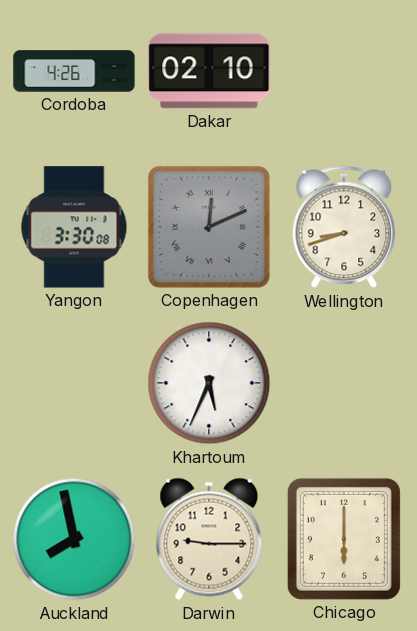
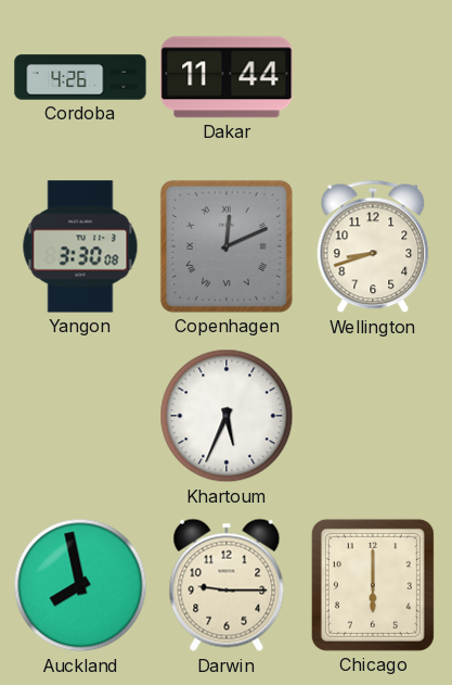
Dakar: 02:10 -> 11:44 (227, 77)
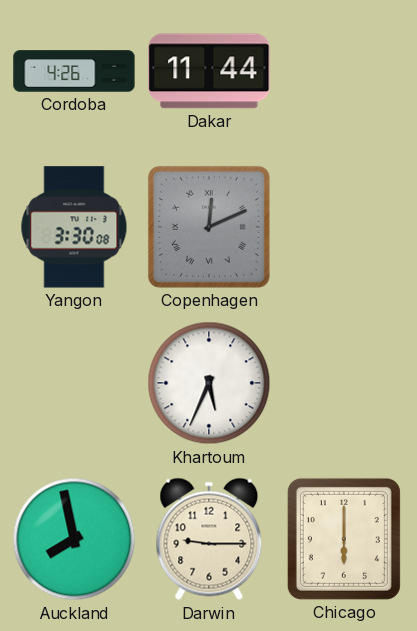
Wellington: 8:42 -> none (373, 246)
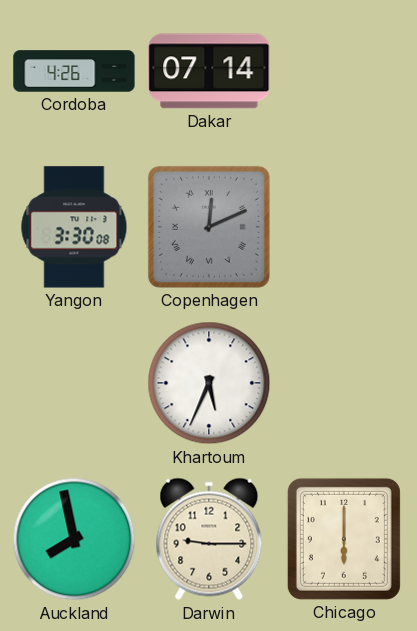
Dakar: 11:44 -> 07:14 (209, 71)
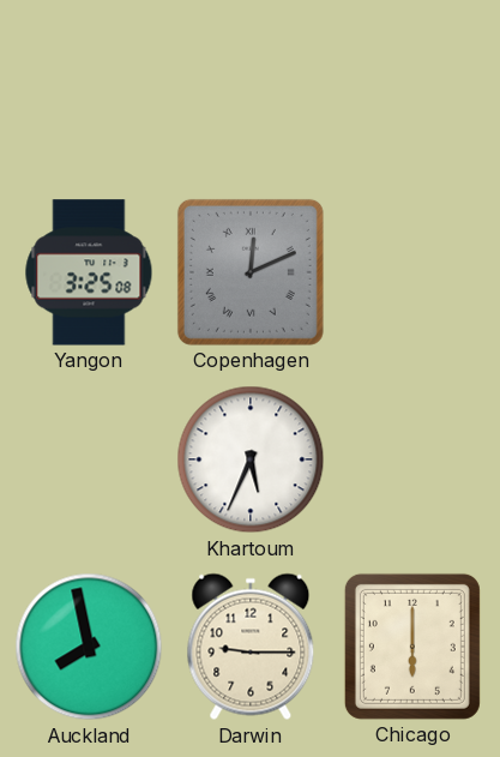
Cordoba: 4:26 -> none (74, 71)
Dakar: 07:14 -> none (209, 71)
Yangon: 3:30 -> 3:25 (89, 272)
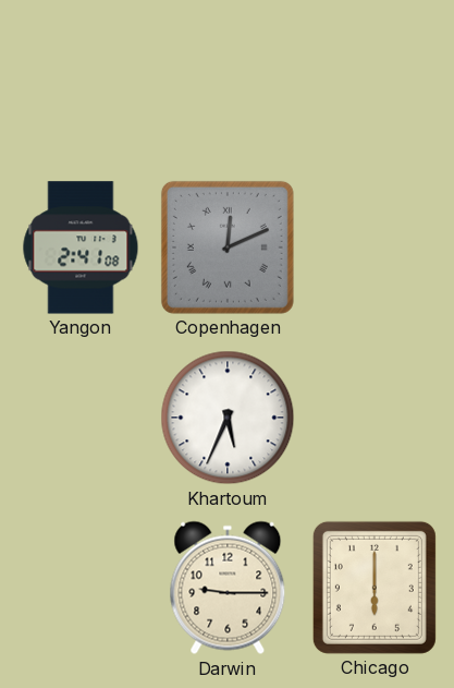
Yangon: 3:25 -> 2:41 (81, 248)
Auckland: 7:58 -> none (89, 647)
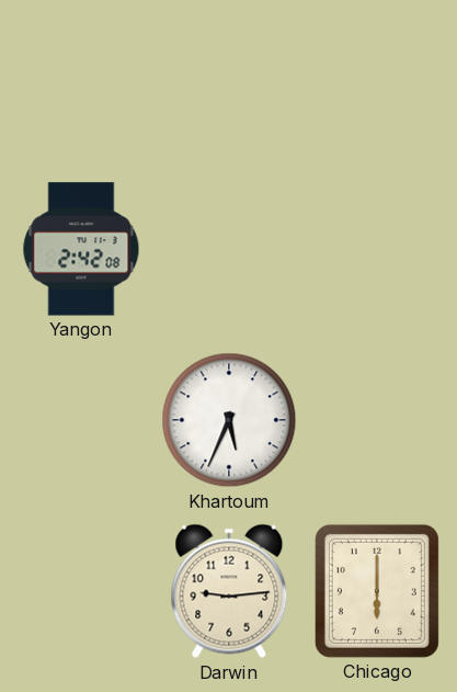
Yangon: 2:41 -> 2:42 (81, 249)
Copenhagen: 12:11 -> none (228, 248)
Darwin: 9:15 -> 9:14 (229, 591)
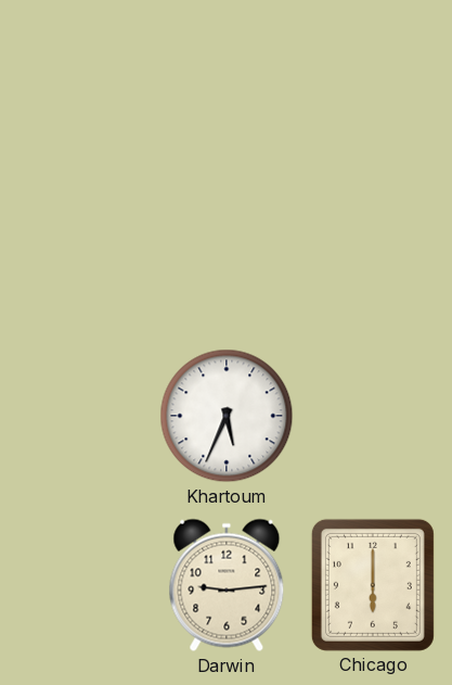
Yangon: 2:42 -> none (81, 249)
